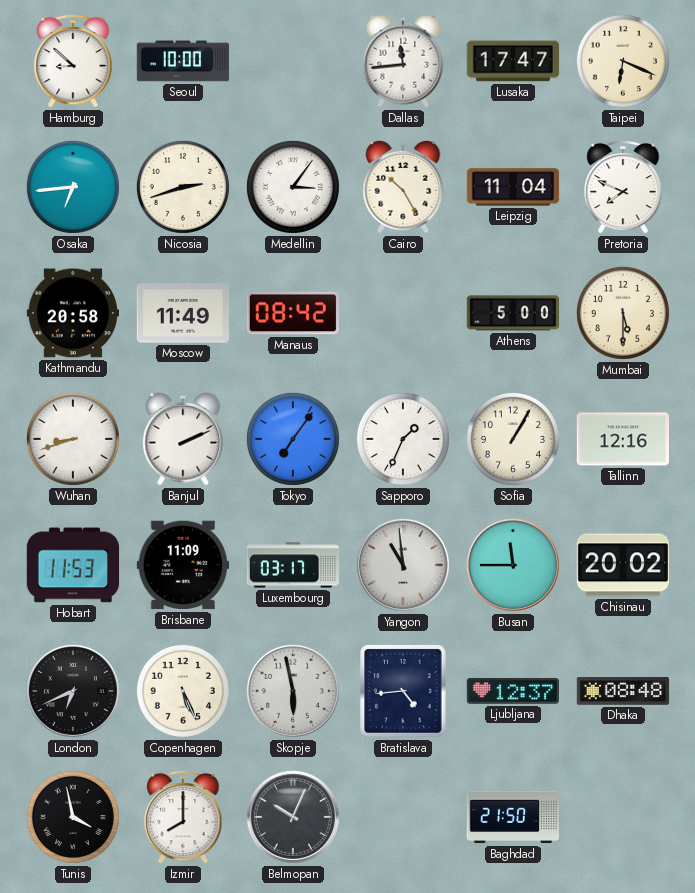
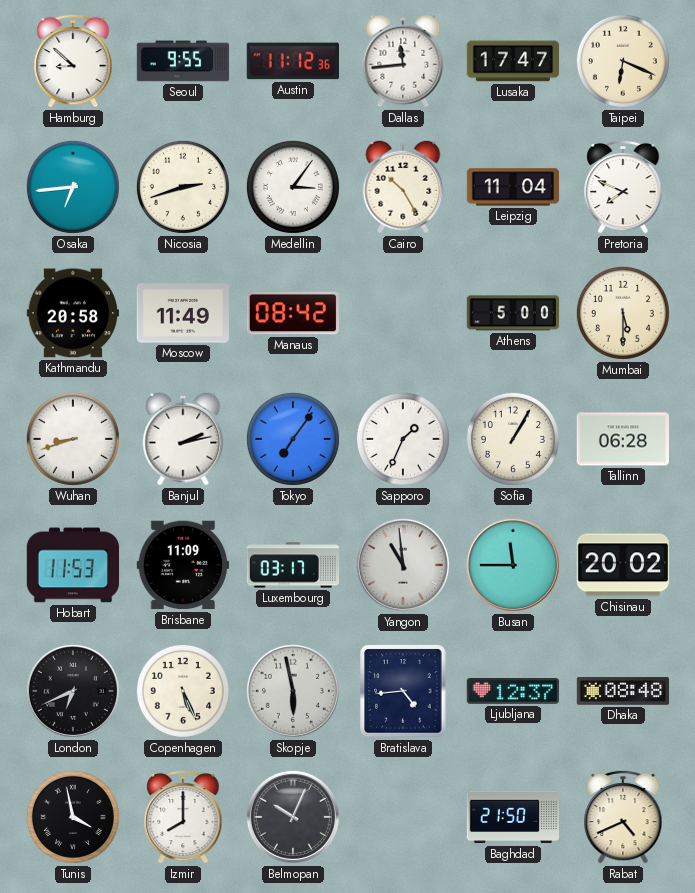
Seoul: 10:00 -> 9:55 (183, 61)
Austin: none -> 11:12 (292, 61)
Banjul: 2:11 -> 2:13 (183, 439)
Tallinn: 12:16 -> 06:28 (622, 439)
Rabat: none -> 4:41 (623, 817)
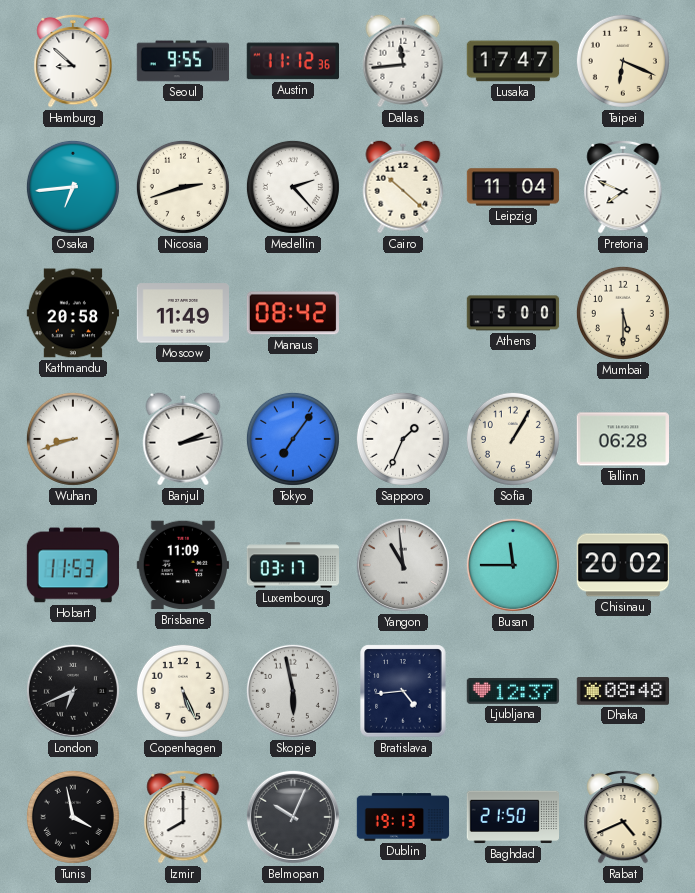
Medellin: 3:06 -> 2:23 (293, 187)
Cairo: 10:25 -> 10:22 (403, 187)
Dublin: none -> 19:13 (403, 817)
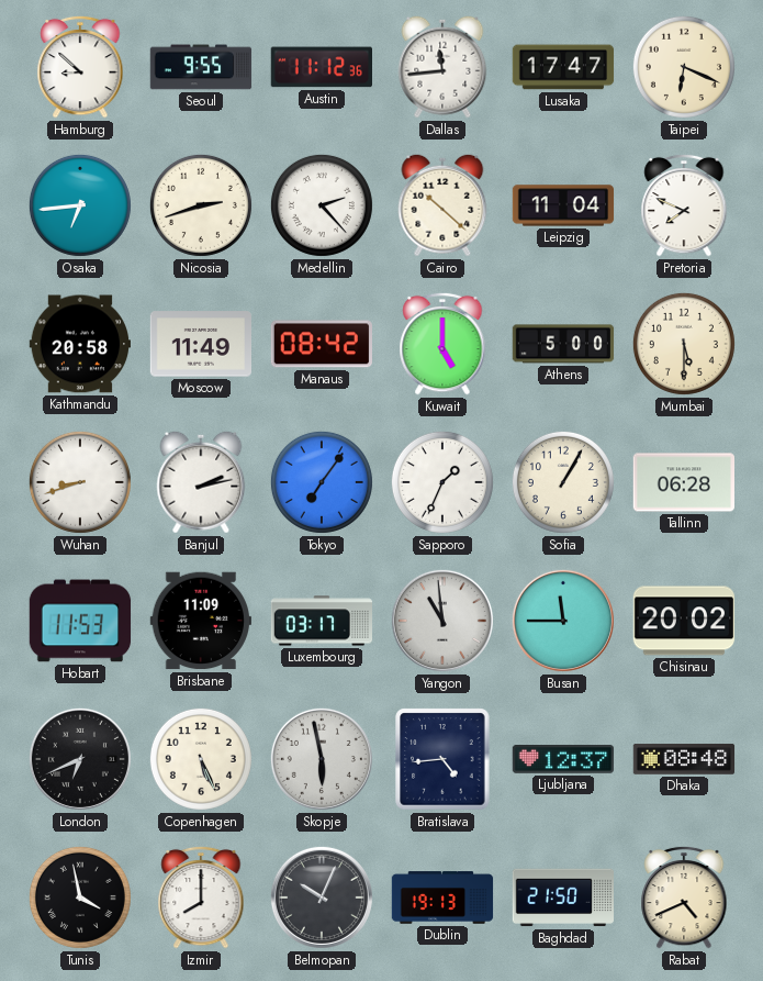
Kuwait: none -> 5:00 (442, 344)
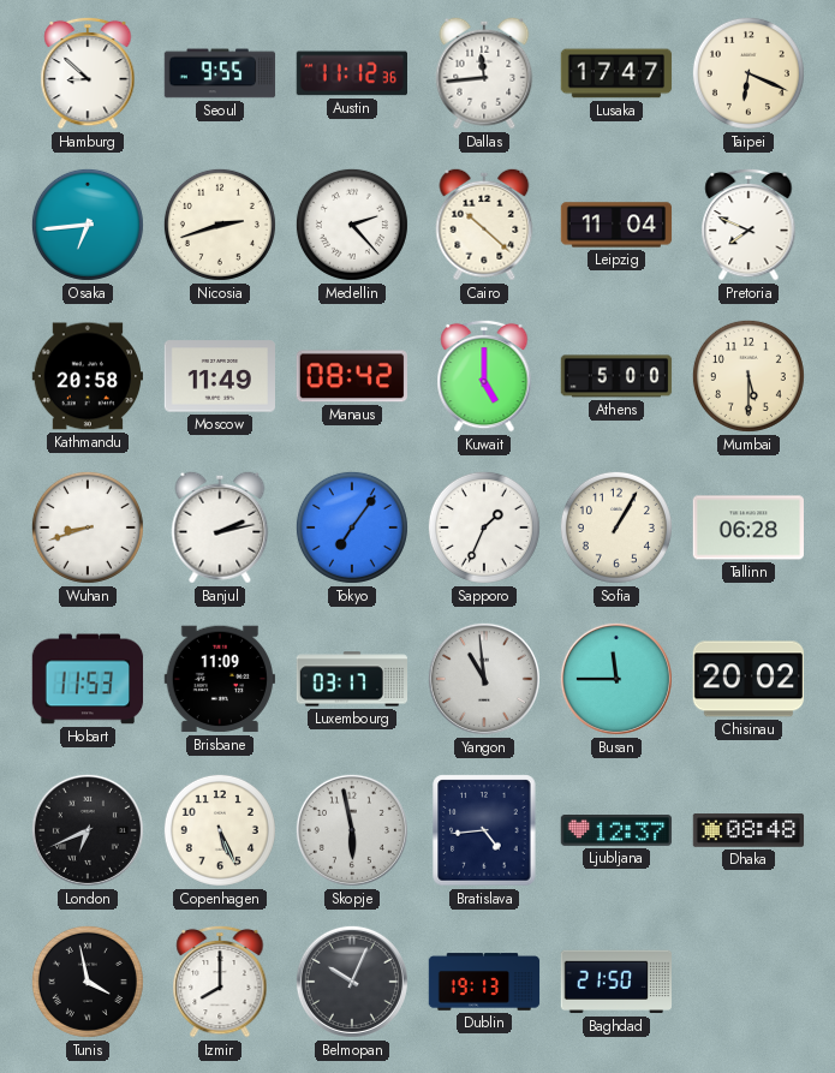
Rabat: 4:41 -> none (684, 898)
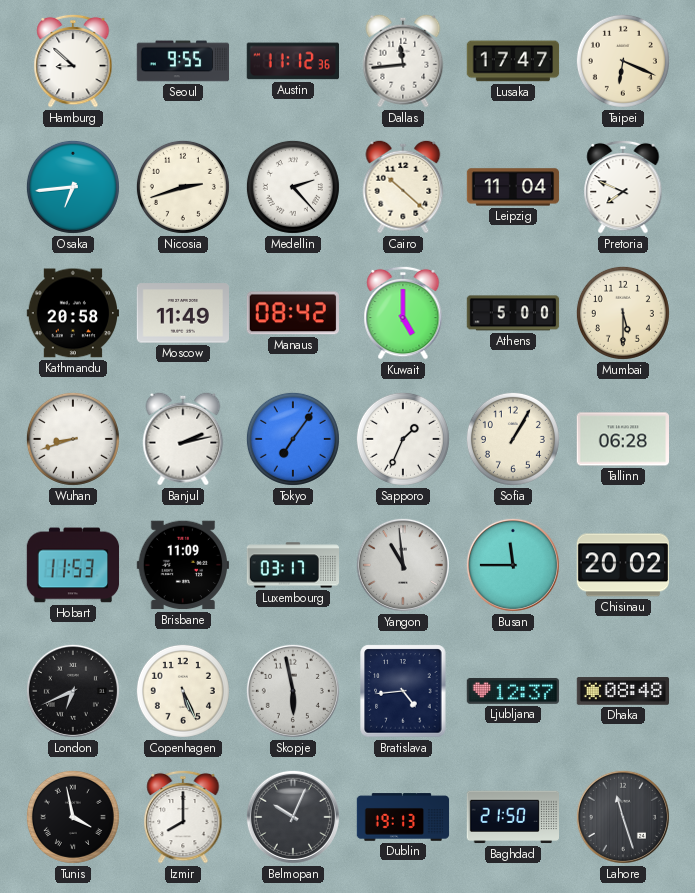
Lahore: none -> 11:27 (623, 817)
